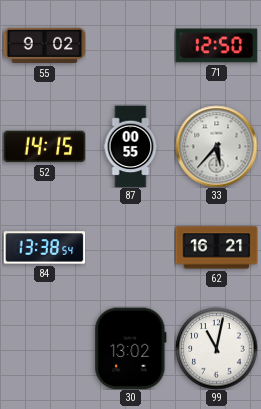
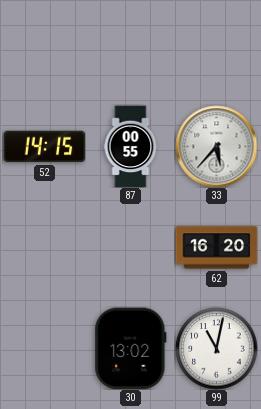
55: 9:02 -> none (44, 46)
71: 12:50 -> none (216, 46)
84: 13:38 -> none (44, 248)
62: 16:21 -> 16:20 (216, 248)
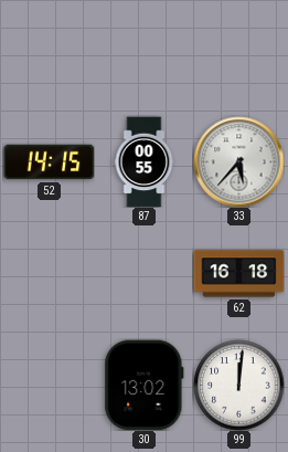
62: 16:20 -> 16:18 (238, 274)
99: 11:02 -> 12:01 (238, 385)
